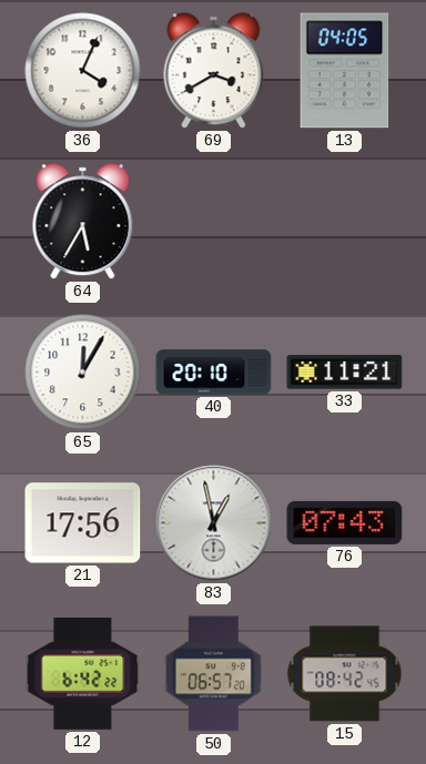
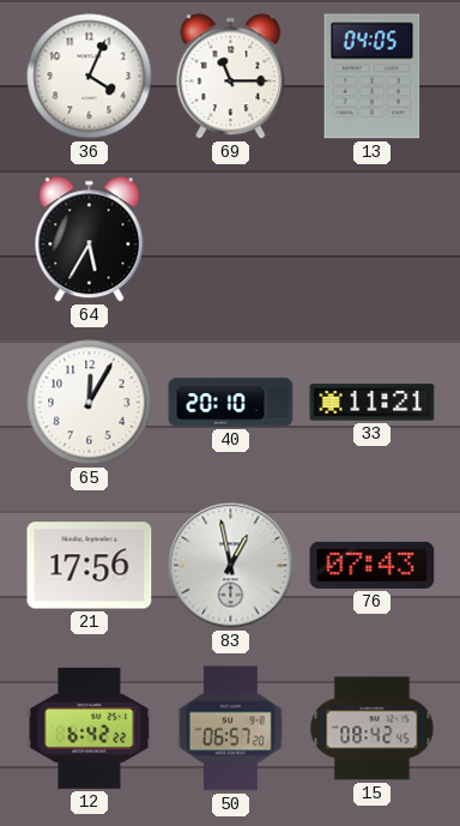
69: 3:40 -> 11:15 (231, 77)
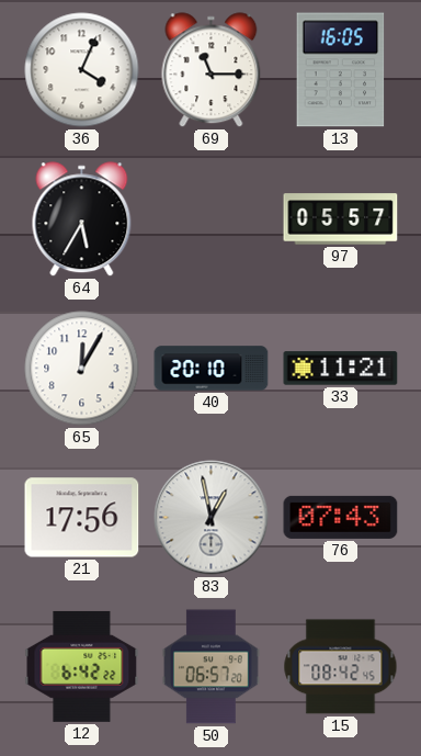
13: 04:05 -> 16:05 (341, 70)
97: none -> 05:57 (341, 219)
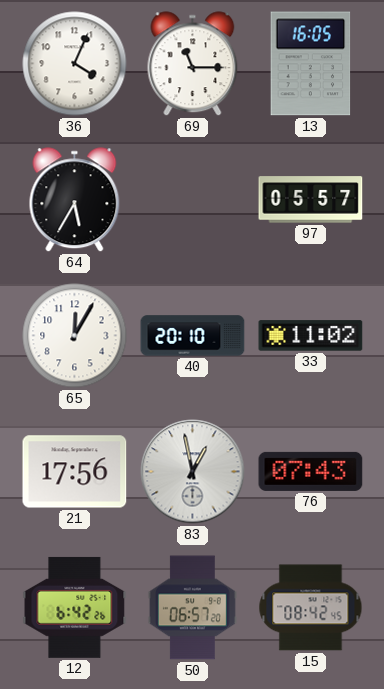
33: 11:21 -> 11:02 (311, 336)
12: 6:42:22 -> 6:42:26 (75, 607)
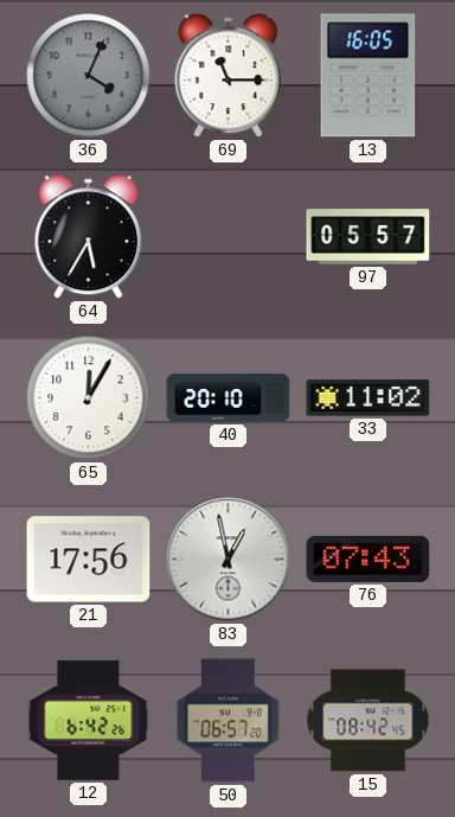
36 dial: white -> grey (89, 76)
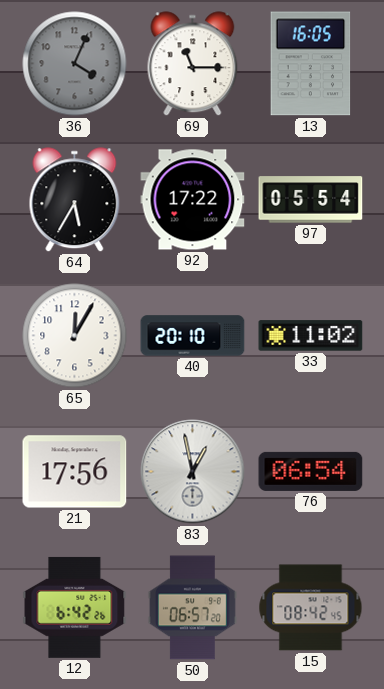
92: none -> 17:22 (193, 200)
97: 05:57 -> 05:54 (311, 200)
76: 07:43 -> 06:54 (311, 471)
